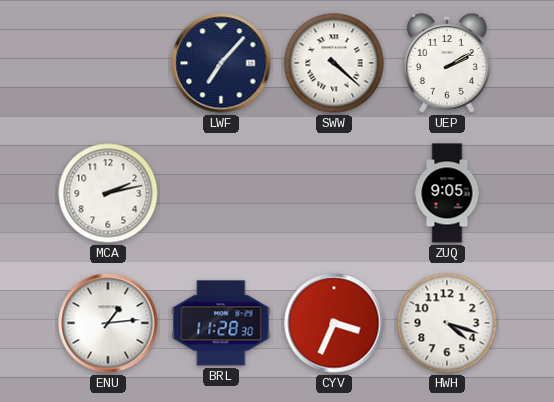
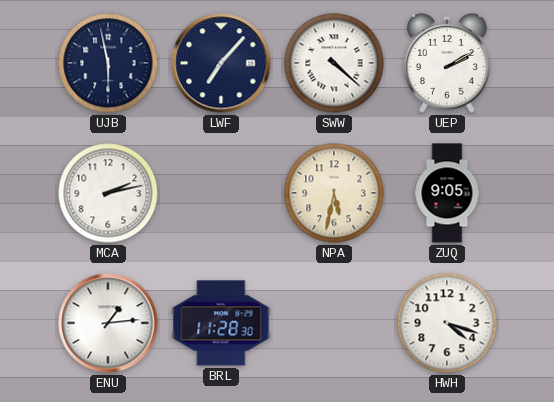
UJB: none -> 5:58 (108, 63)
NPA: none -> 5:32 (334, 193)
CYV: 3:34 -> none (334, 323)
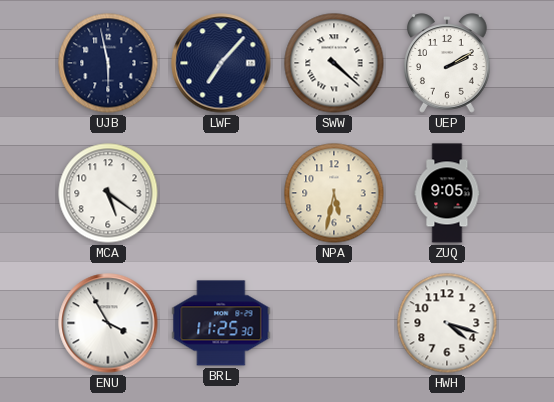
MCA: 2:13 -> 5:21 (108, 193)
ENU: 1:14 -> 3:55 (108, 323)
BRL: 11:28 -> 11:25 (221, 323)
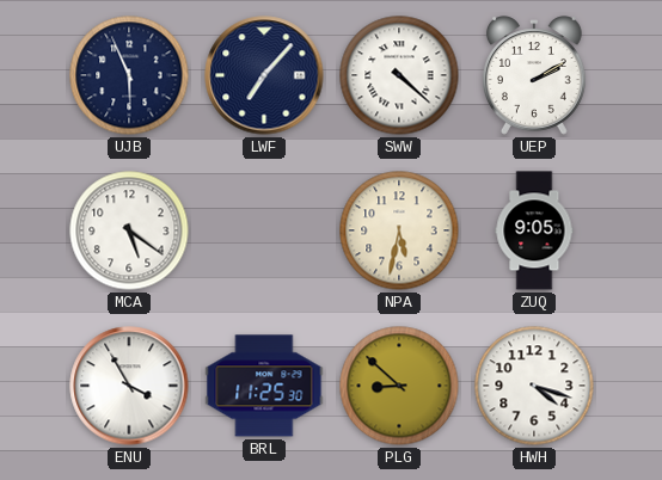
UJB: 5:58 -> 5:56 (129, 75)
PLG: none -> 8:52 (399, 386)
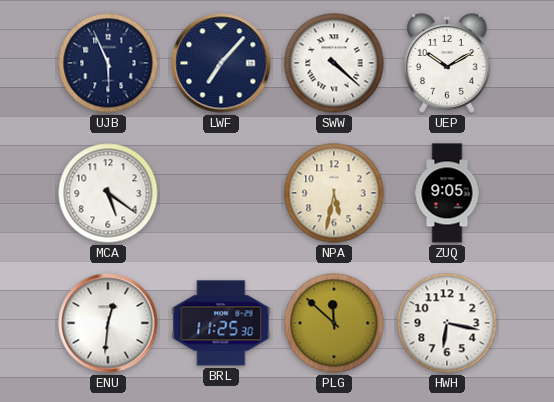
UEP: 2:10 -> 10:10 (447, 63)
ENU: 3:55 -> 12:31 (108, 323)
PLG: 8:52 -> 11:52 (334, 323)
HWH: 4:18 -> 6:17 (447, 323)
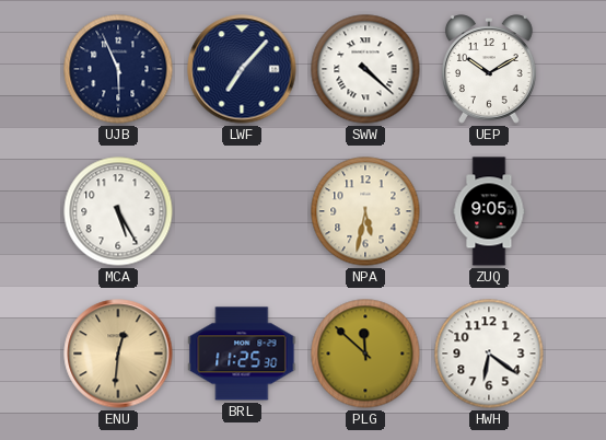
MCA: 5:21 -> 5:25 (118, 211)
ENU dial: white -> champagne (118, 354)
HWH: 6:17 -> 6:21 (489, 354)
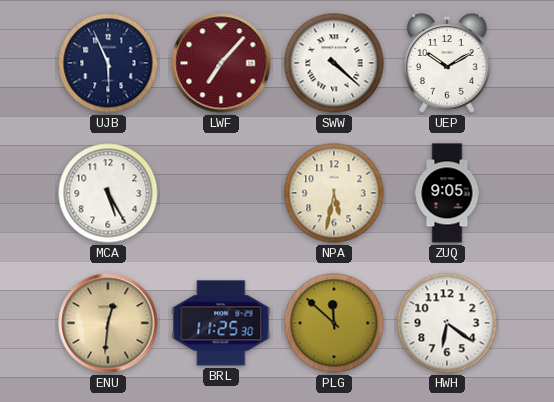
LWF dial: navy -> burgundy (221, 63)
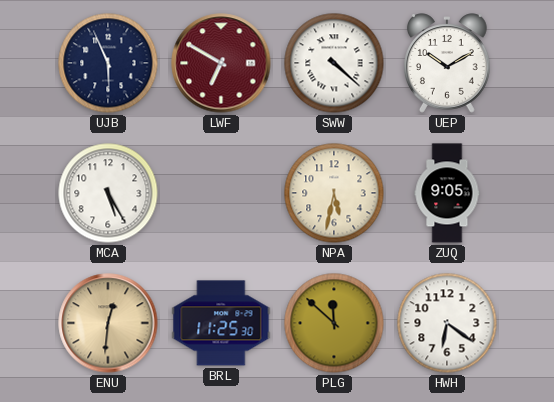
LWF: 7:07 -> 6:50 (221, 63)
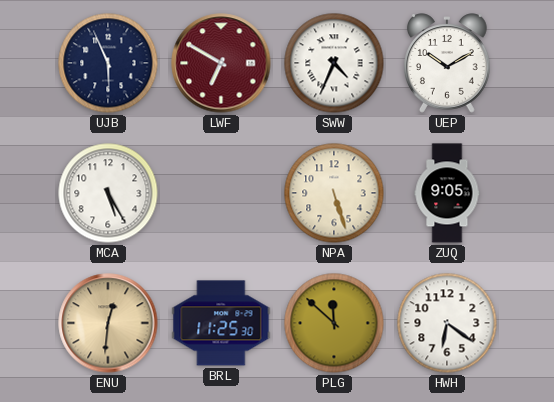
SWW: 4:22 -> 4:34 (334, 63)
NPA: 5:32 -> 5:27 (334, 193)
